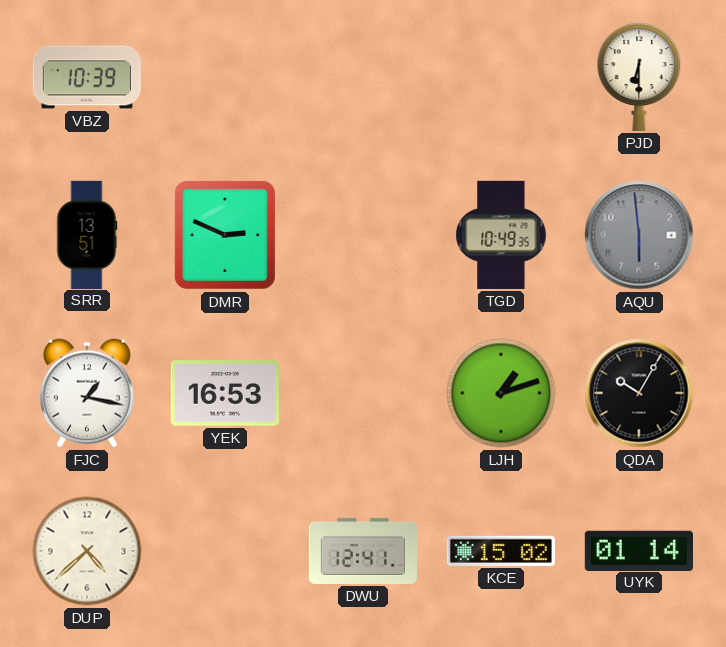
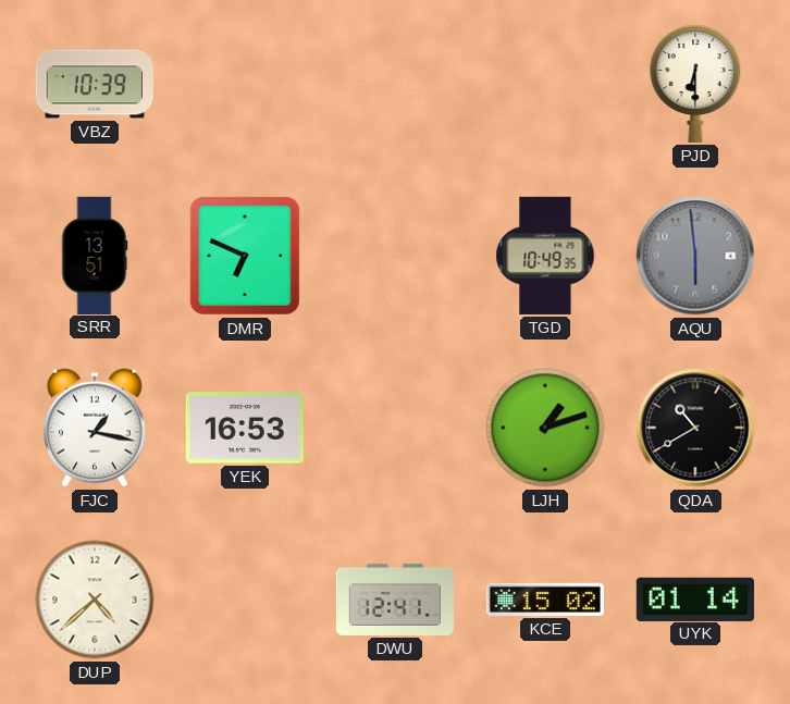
DMR: 2:49 -> 6:49 (245, 256)
QDA: 10:05 -> 10:40 (695, 428)
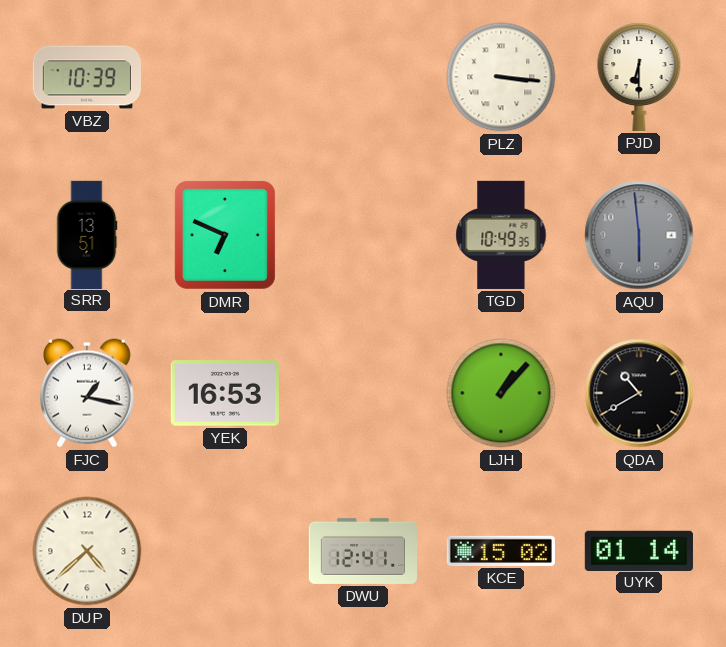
PLZ: none -> 3:16 (501, 77)
LJH: 1:12 -> 1:07 (501, 393)
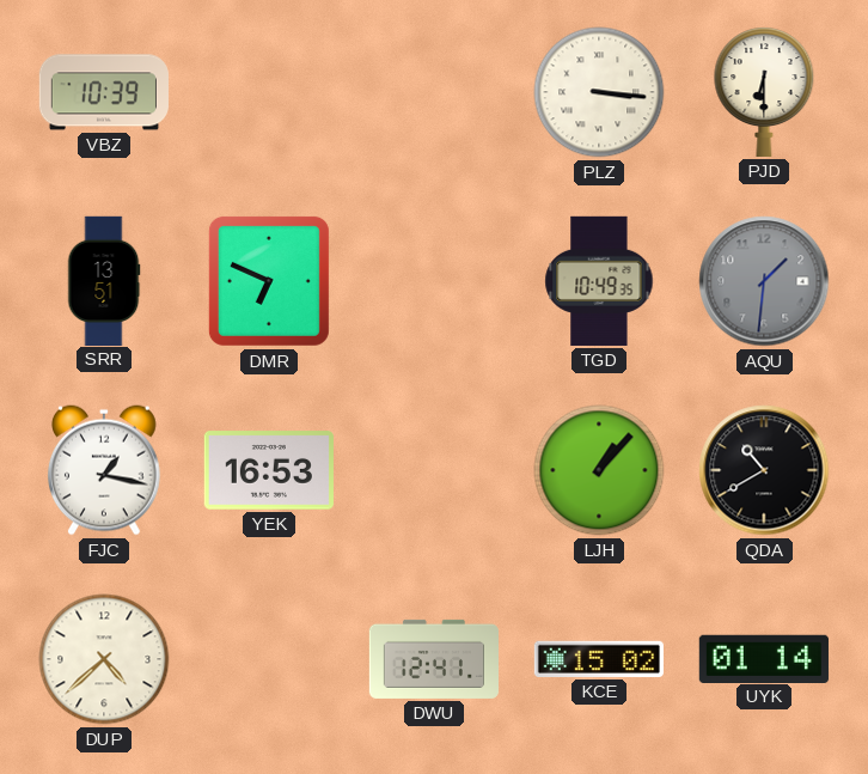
AQU: 5:59 -> 1:31 (764, 281)
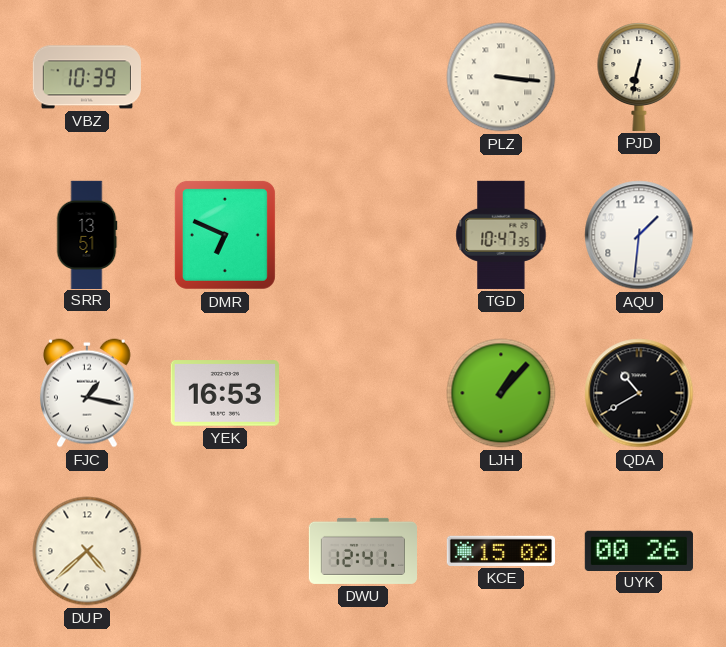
PJD: 6:30 -> 6:32 (639, 77)
TGD: 10:49 -> 10:47 (501, 235)
AQU dial: grey -> white (639, 235)
UYK: 01:14 -> 00:26 (639, 550)
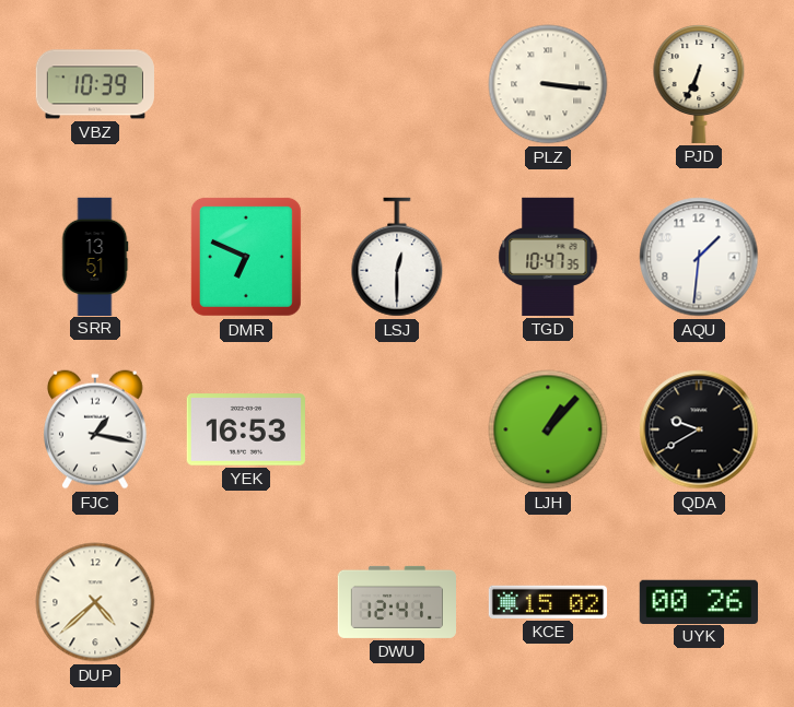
PJD: 6:32 -> 6:34 (699, 84)
LSJ: none -> 12:30 (397, 257)
QDA: 10:40 -> 9:40 (699, 429)
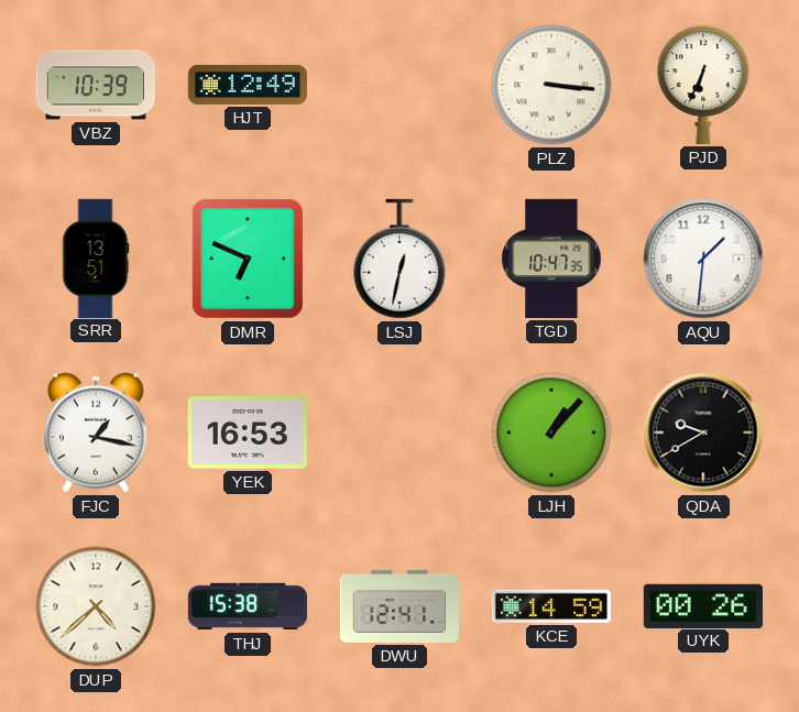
HJT: none -> 12:49 (248, 85)
LSJ: 12:30 -> 12:32 (399, 259)
THJ: none -> 15:38 (248, 606)
KCE: 15:02 -> 14:59 (551, 606)
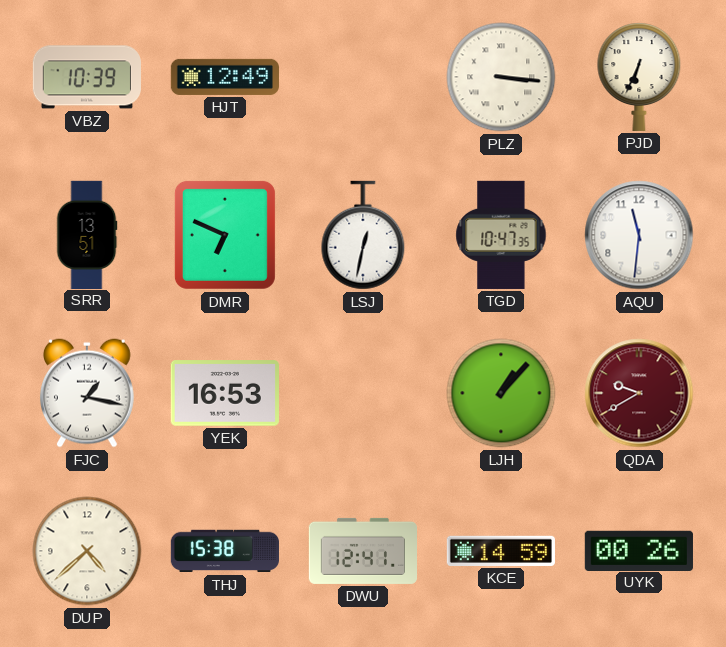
AQU: 1:31 -> 11:31 (639, 235)
QDA dial: black -> burgundy (639, 393)
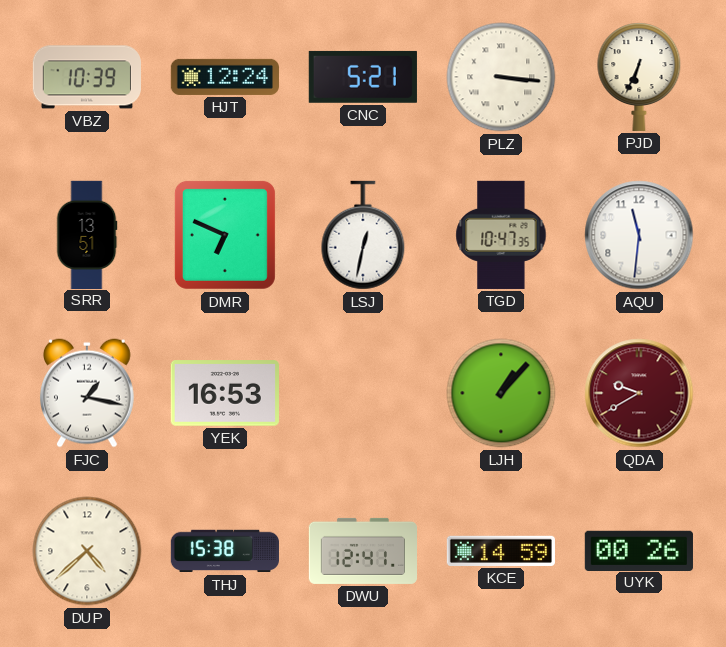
HJT: 12:49 -> 12:24 (225, 77)
CNC: none -> 5:21 (363, 77)
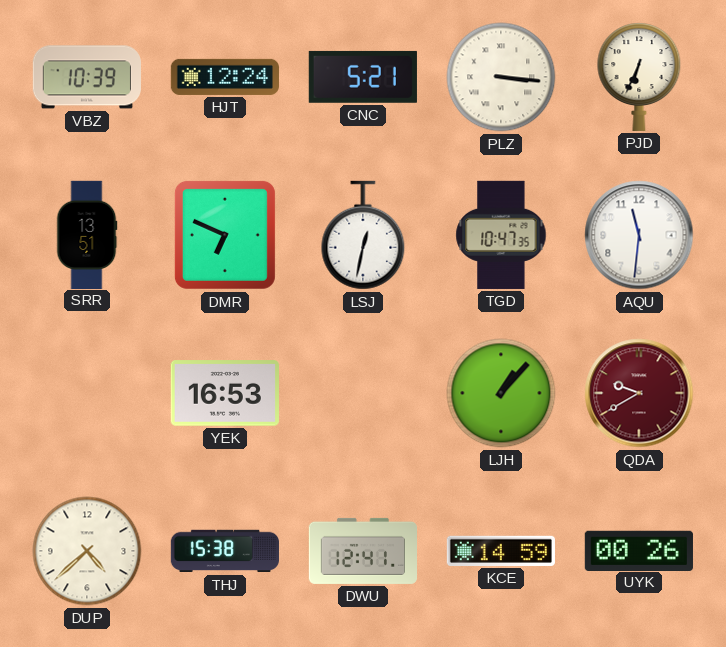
FJC: 1:17 -> none (87, 393)
